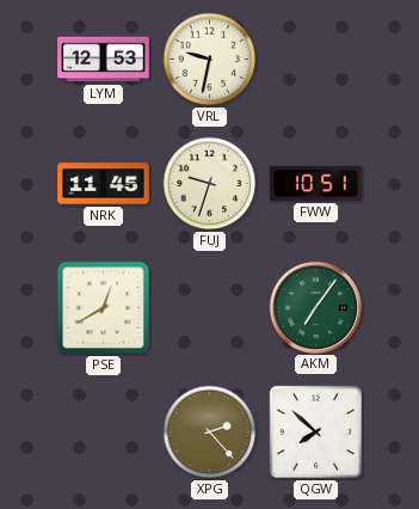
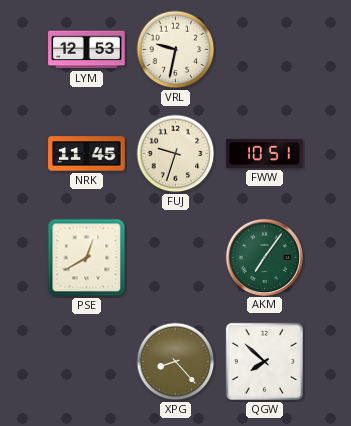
XPG: 2:23 -> 8:23 (176, 362)
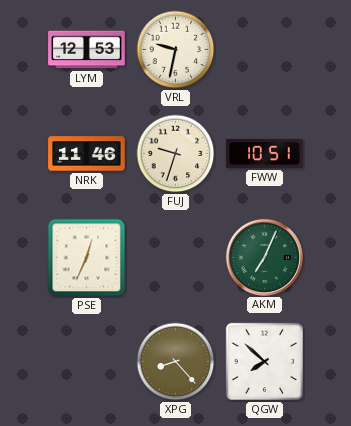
NRK: 11:45 -> 11:46 (87, 154)
PSE: 12:40 -> 12:34 (87, 258)
AKM: 7:06 -> 7:04 (264, 257)
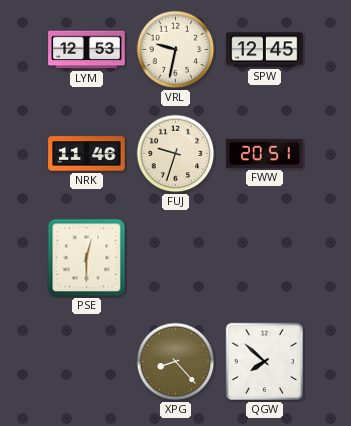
SPW: none -> 12:45 (265, 50)
FWW: 10:51 -> 20:51 (265, 153)
PSE: 12:34 -> 12:30 (87, 258)
AKM: 7:04 -> none (264, 257)
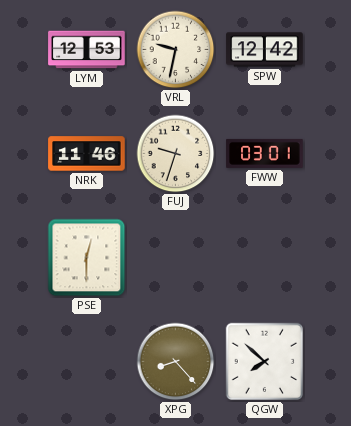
SPW: 12:45 -> 12:42 (265, 50)
FWW: 20:51 -> 03:01 (265, 153)
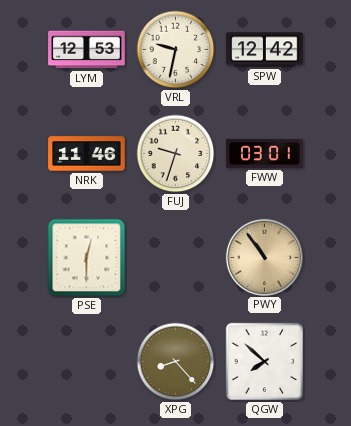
PWY: none -> 10:54 (264, 257)
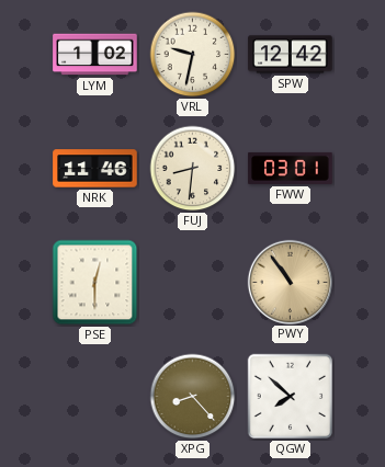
LYM: 12:53 -> 1:02 (95, 55)
FUJ: 9:33 -> 8:31 (193, 169)
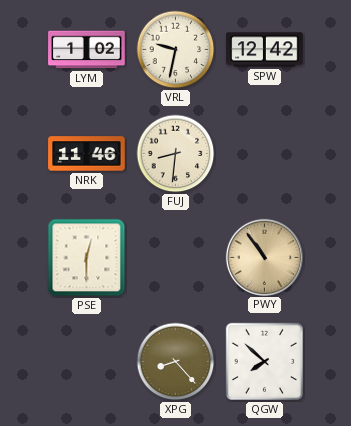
FWW: 03:01 -> none (291, 168)
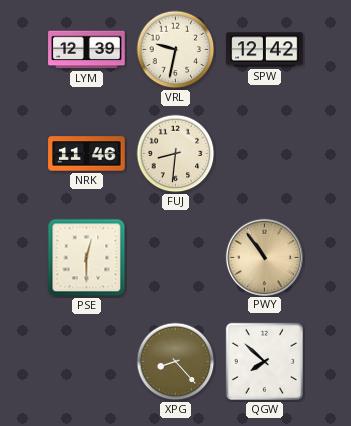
LYM: 1:02 -> 12:39 (87, 50)
